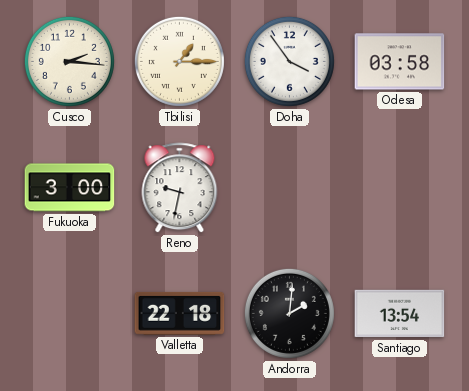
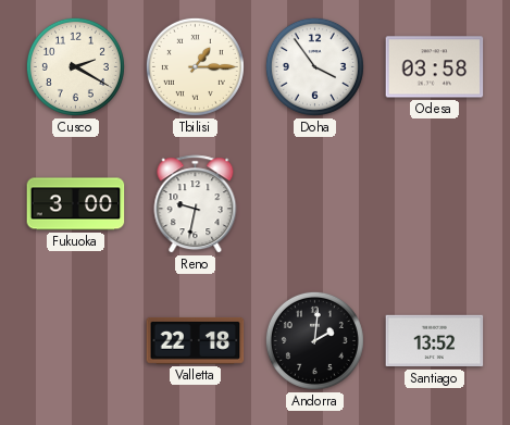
Cusco: 2:16 -> 2:20 (75, 66)
Santiago: 13:54 -> 13:52 (435, 341)
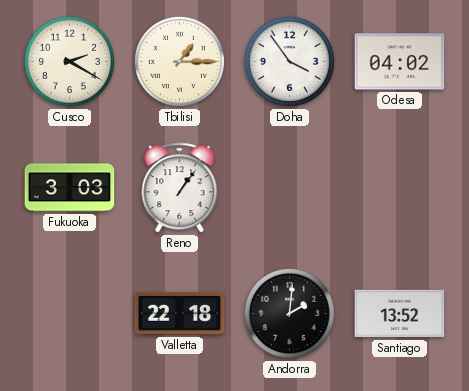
Odesa: 03:58 -> 04:02 (400, 62)
Fukuoka: 3:00 -> 3:03 (70, 188)
Reno: 9:32 -> 1:06 (180, 188)
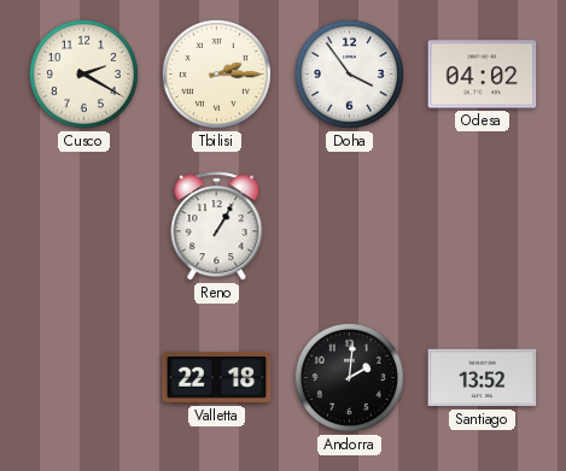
Tbilisi: 1:15 -> 2:15 (216, 73)
Fukuoka: 3:03 -> none (70, 188)
Reno: 1:06 -> 1:05 (217, 226)
